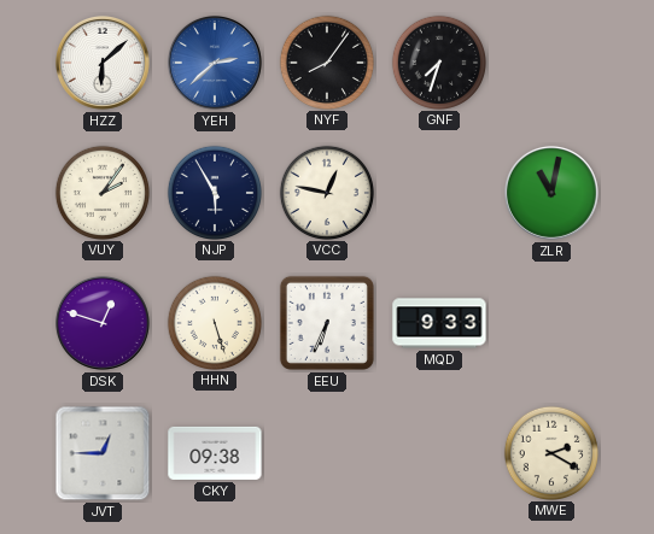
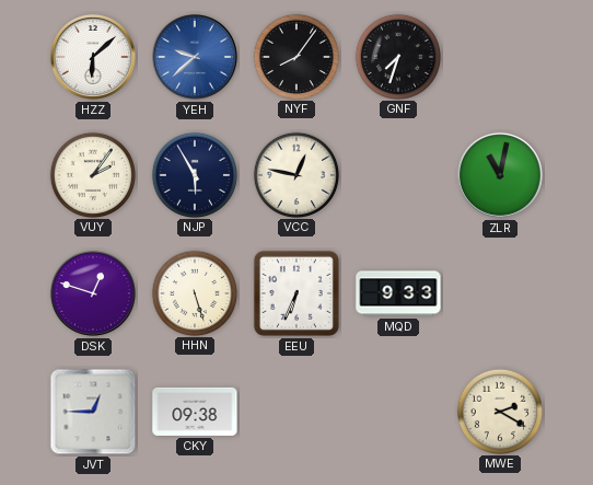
YEH: 2:38 -> 9:38 (195, 57)
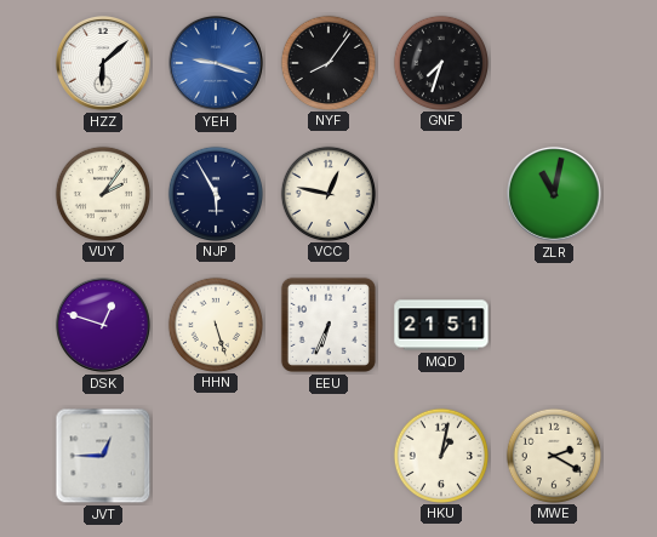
YEH: 9:38 -> 9:18 (216, 63)
MQD: 9:33 -> 21:51 (441, 325)
CKY: 09:38 -> none (195, 412)
HKU: none -> 1:02 (440, 455)
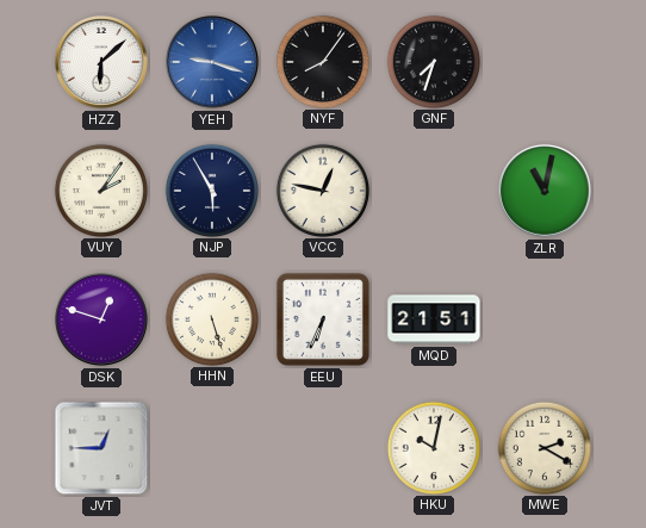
HKU: 1:02 -> 10:02 (433, 447)
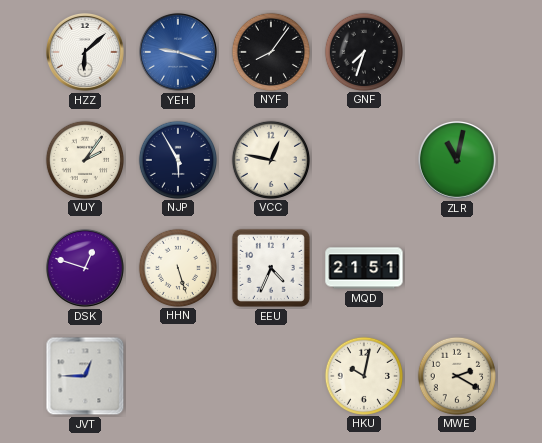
EEU: 6:34 -> 4:34 (271, 268)
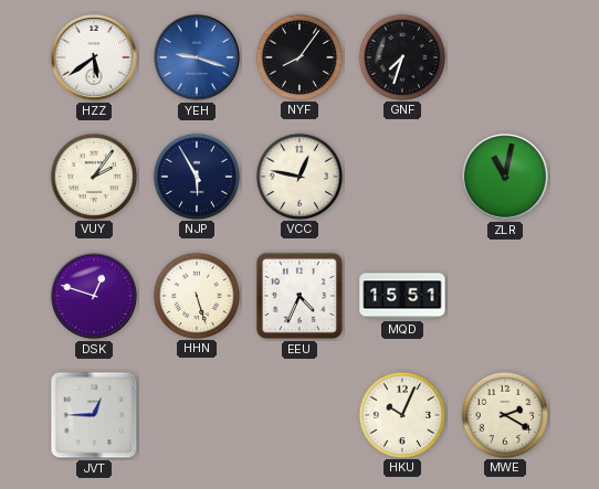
HZZ: 6:08 -> 5:39 (94, 57)
MQD: 21:51 -> 15:51 (402, 296)
HKU: 10:02 -> 10:04 (401, 414)
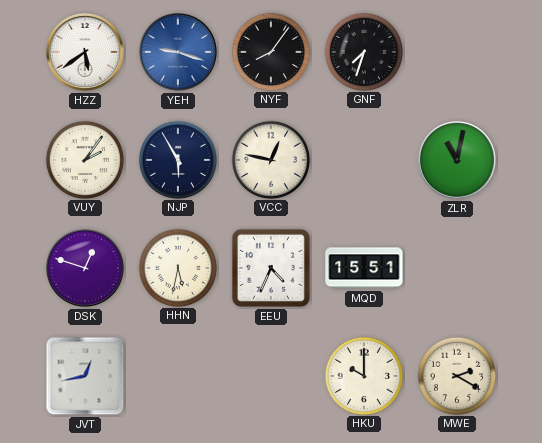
HHN: 5:27 -> 5:32 (177, 267)
JVT: 12:45 -> 12:43 (85, 376)
HKU: 10:04 -> 10:00 (363, 375)
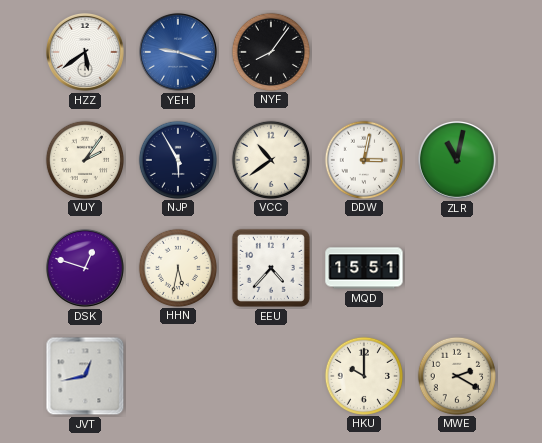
GNF: 7:33 -> none (363, 51)
VCC: 12:47 -> 10:39 (270, 159)
DDW: none -> 3:02 (363, 159)
EEU: 4:34 -> 4:37 (271, 268)
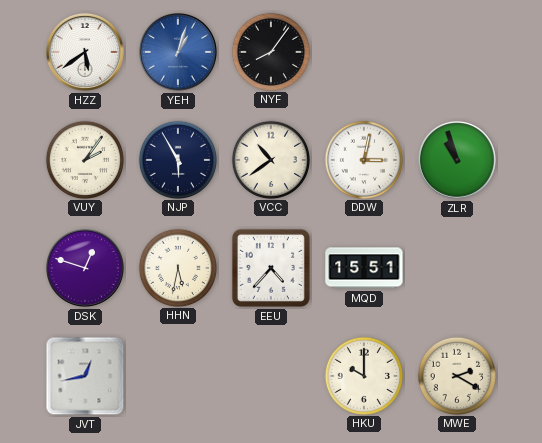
YEH: 9:18 -> 1:03 (178, 52)
ZLR: 11:02 -> 10:57 (457, 160)
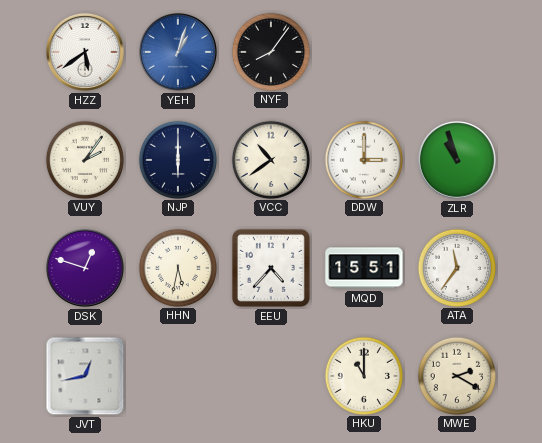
NJP: 5:55 -> 6:00 (177, 159)
DDW: 3:02 -> 3:00 (363, 159)
ATA: none -> 11:36 (456, 267)
HKU: 10:00 -> 11:00 (363, 375)
